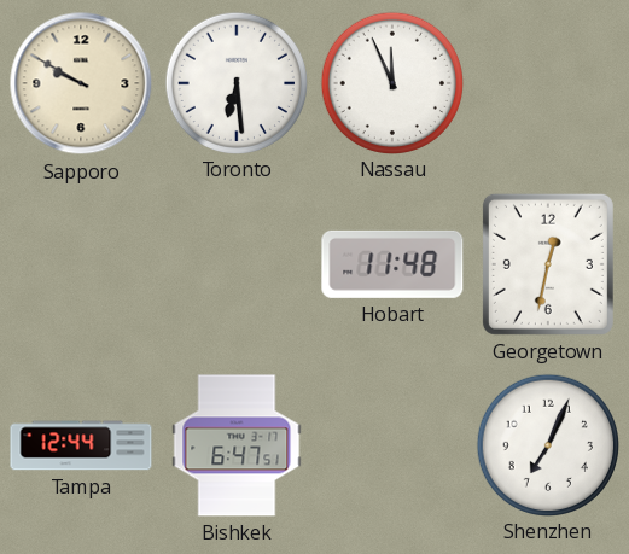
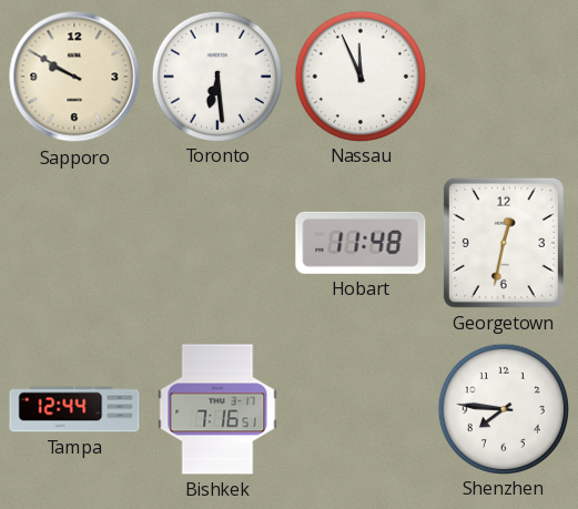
Bishkek: 6:47 -> 7:16 (217, 409)
Shenzhen: 7:04 -> 7:46 (503, 408)
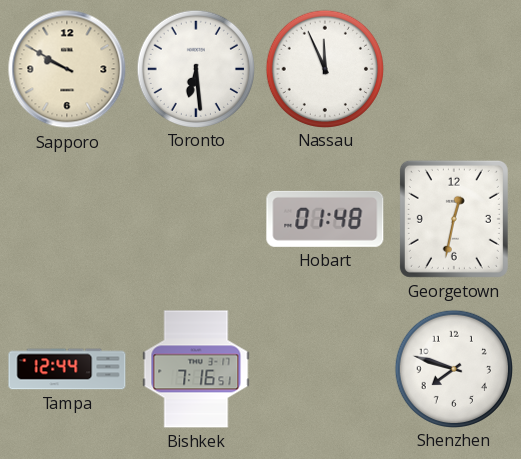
Hobart: 11:48 -> 01:48 (325, 219)
Shenzhen: 7:46 -> 7:48 (453, 368)
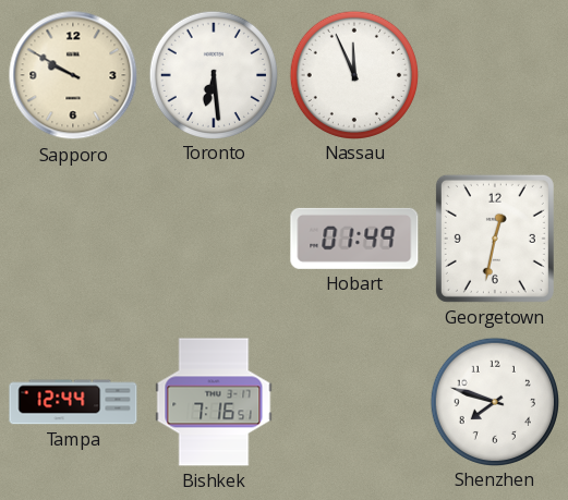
Hobart: 01:48 -> 01:49 (354, 239)
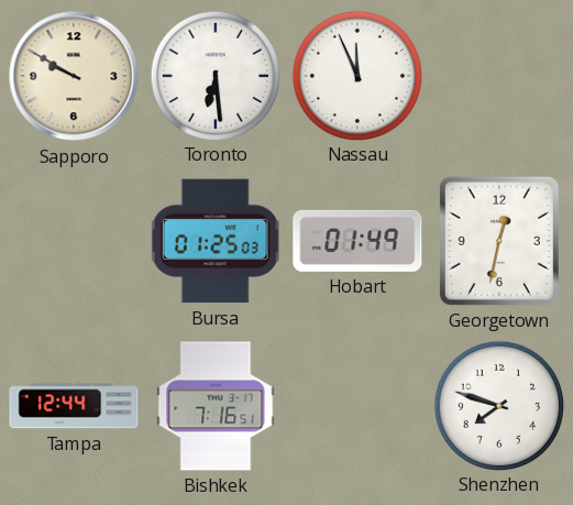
Bursa: none -> 01:25 (216, 241)
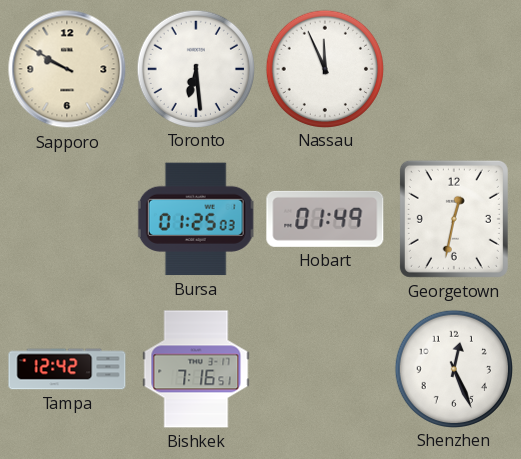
Tampa: 12:44 -> 12:42 (67, 369)
Shenzhen: 7:48 -> 12:26 (453, 368)
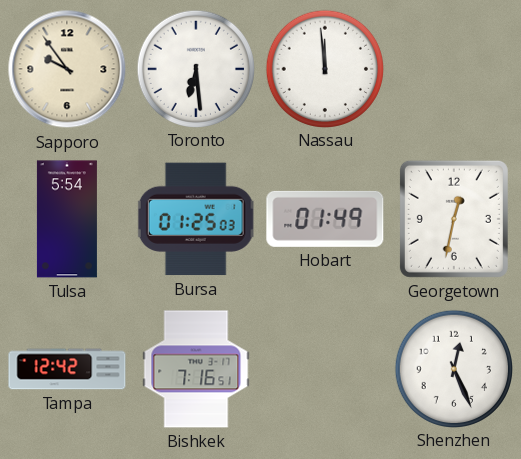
Sapporo: 9:50 -> 9:54 (67, 69)
Nassau: 11:56 -> 11:59 (324, 68)
Tulsa: none -> 5:54 (67, 219)
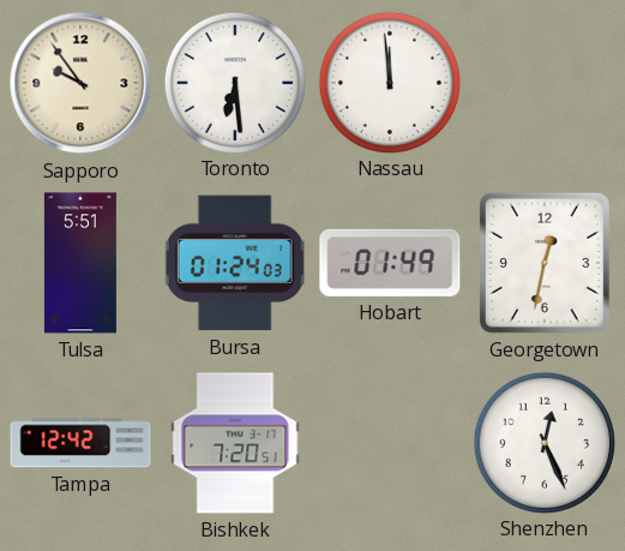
Tulsa: 5:54 -> 5:51 (80, 263)
Bursa: 01:25 -> 01:24 (235, 263)
Bishkek: 7:16 -> 7:20 (235, 443)
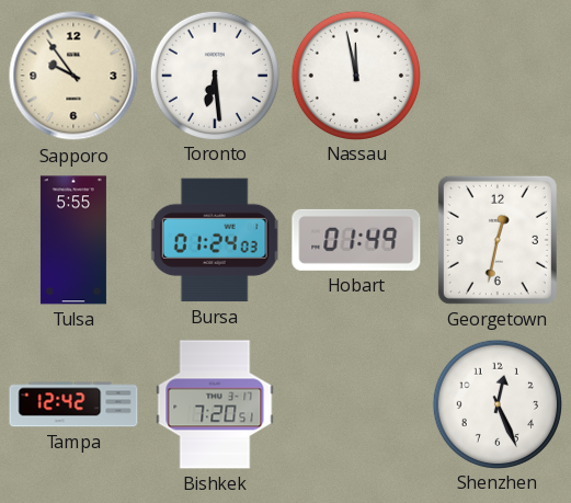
Nassau: 11:59 -> 11:58 (355, 75)
Tulsa: 5:51 -> 5:55 (73, 240)
